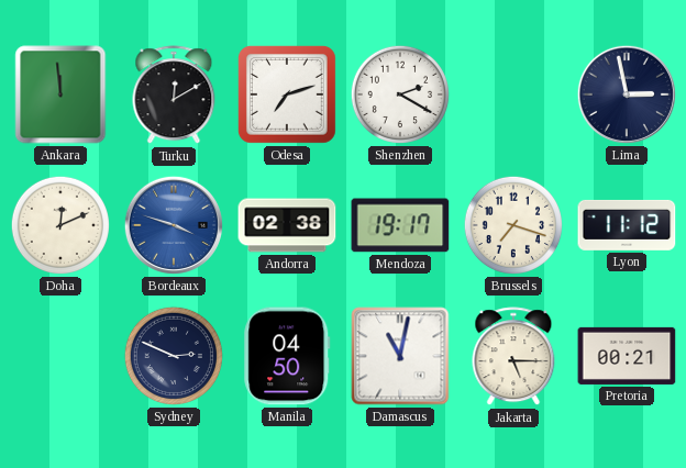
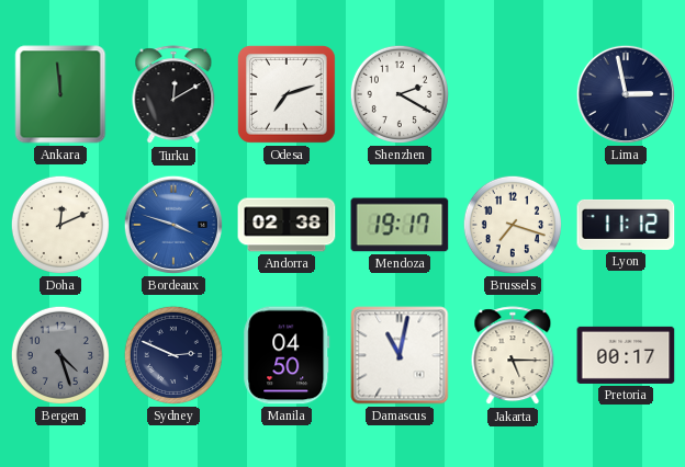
Bergen: none -> 4:27 (59, 355)
Pretoria: 00:21 -> 00:17 (626, 355)
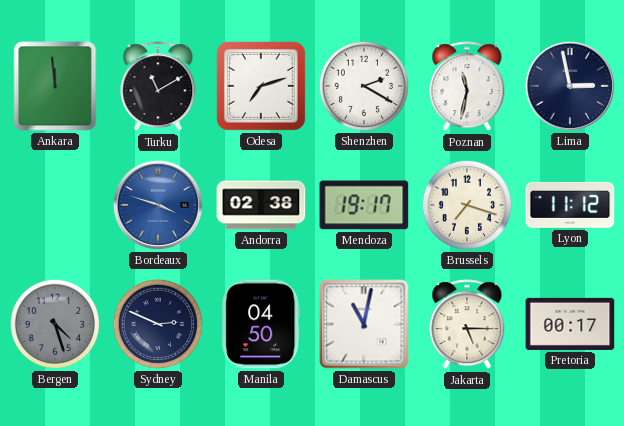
Turku: 12:10 -> 11:10 (158, 87)
Poznan: none -> 11:32 (467, 87)
Doha: 12:11 -> none (59, 225)
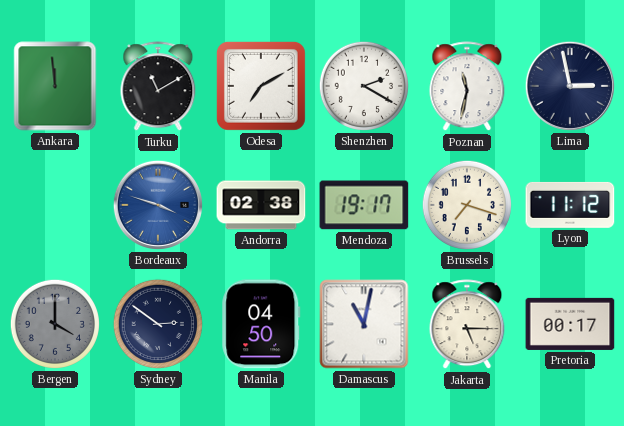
Odesa: 7:12 -> 7:10 (261, 86)
Bergen: 4:27 -> 4:00 (54, 324)
Sydney: 2:49 -> 2:51 (157, 324)
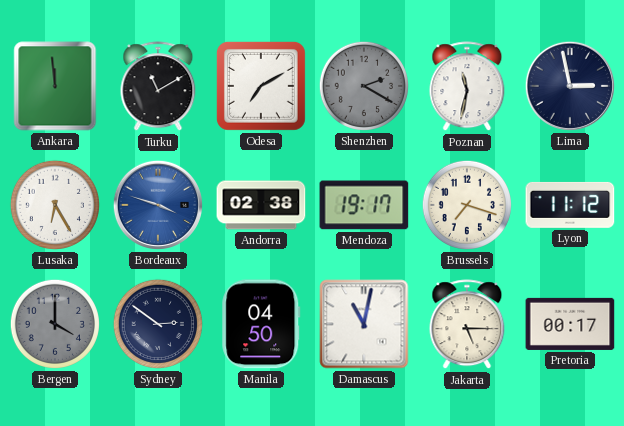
Shenzhen dial: white -> grey (363, 86)
Lusaka: none -> 6:25 (54, 205)
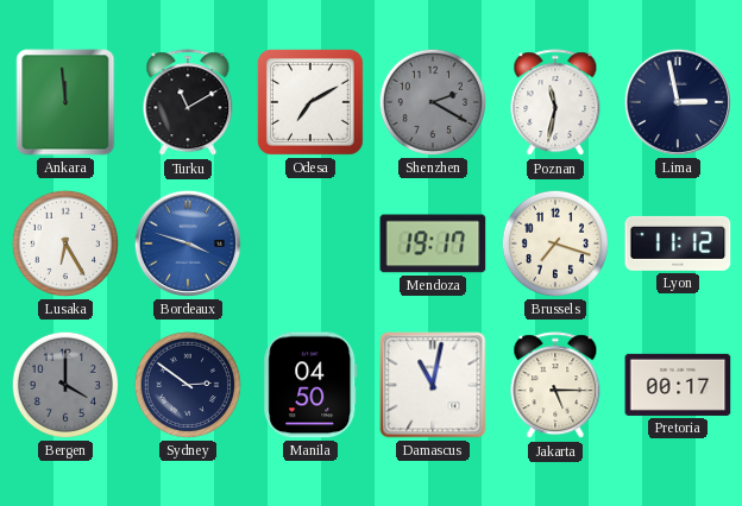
Andorra: 02:38 -> none (261, 205)
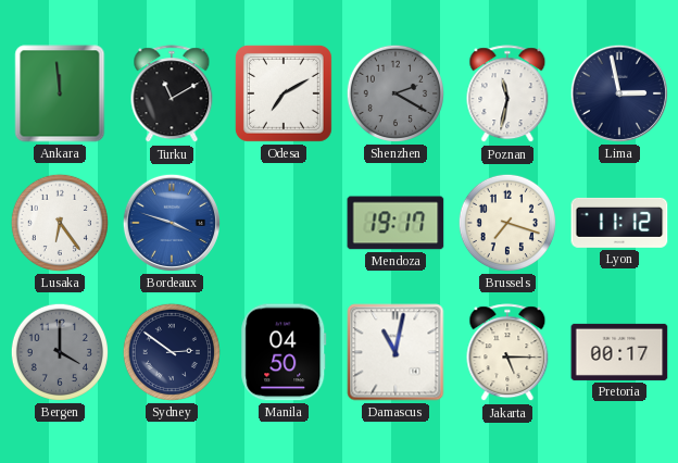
Lusaka: 6:25 -> 6:24 (59, 223)
